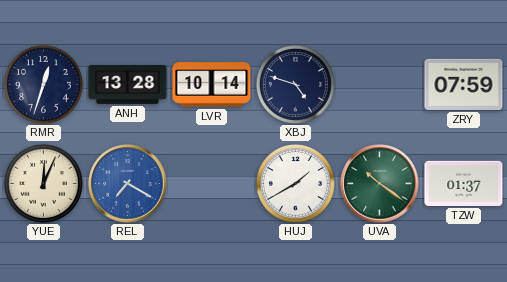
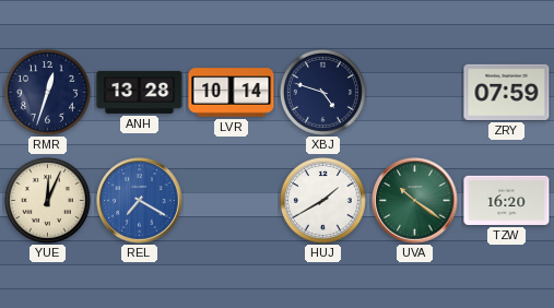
TZW: 01:37 -> 16:20 (507, 200)
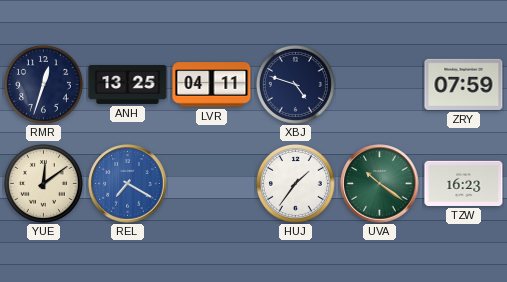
ANH: 13:28 -> 13:25 (128, 84)
LVR: 10:14 -> 04:11 (212, 85)
YUE: 12:04 -> 12:09 (43, 183)
HUJ: 1:40 -> 1:36 (295, 183)
TZW: 16:20 -> 16:23 (464, 183)
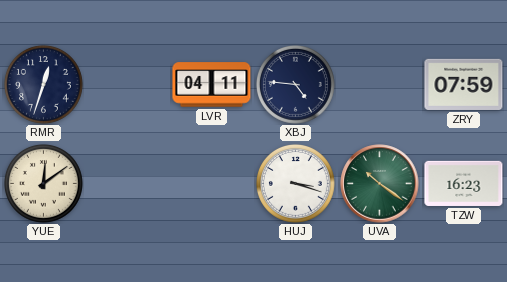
ANH: 13:25 -> none (128, 84)
XBJ: 4:48 -> 4:46 (295, 84)
REL: 7:20 -> none (128, 184)
HUJ: 1:36 -> 3:18 (295, 183)
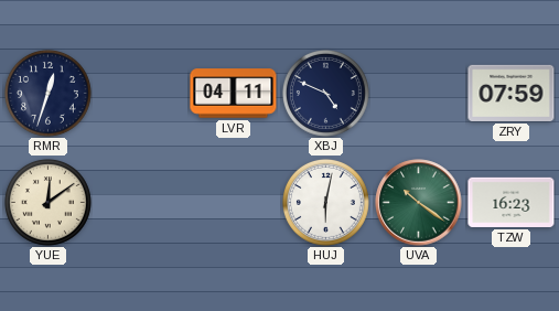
XBJ: 4:46 -> 4:49 (325, 93)
HUJ: 3:18 -> 6:02 (325, 202)
